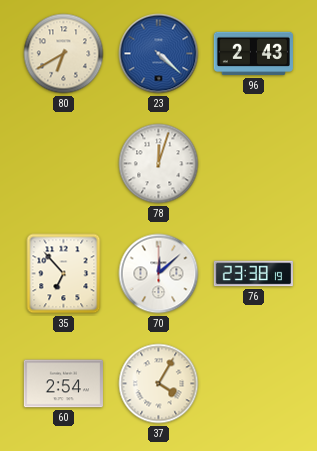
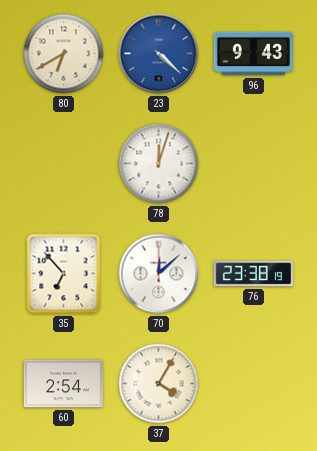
96: 2:43 -> 9:43 (253, 54)
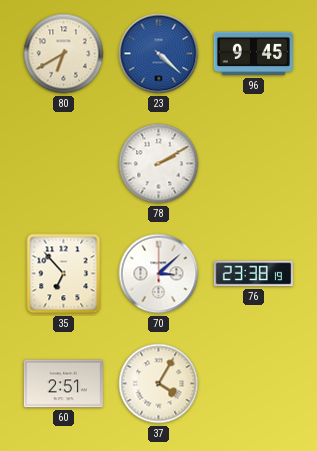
96: 9:43 -> 9:45 (253, 54)
78: 12:03 -> 2:10 (159, 164)
70: 12:08 -> 3:08 (159, 274)
60: 2:54 -> 2:51 (63, 384)
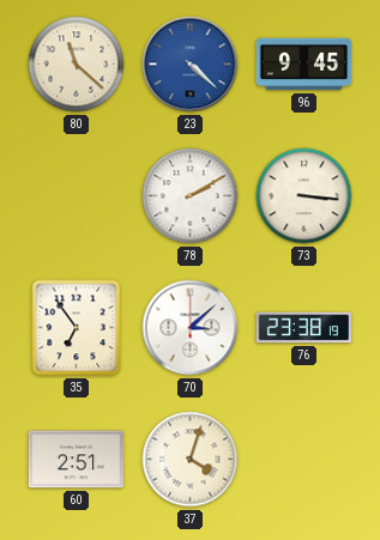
80: 6:40 -> 11:22 (77, 65)
73: none -> 3:16 (304, 196)
35: 6:53 -> 6:54 (77, 328)
37: 4:05 -> 4:03 (191, 460)
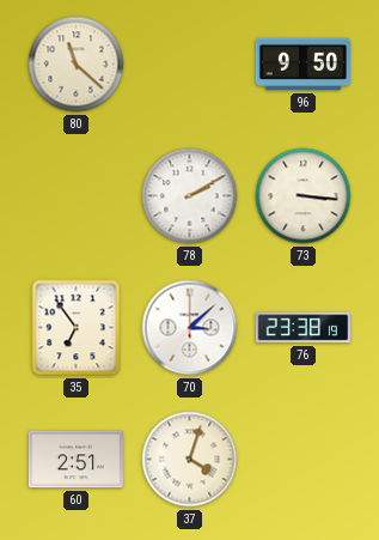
23: 4:22 -> none (191, 65)
96: 9:45 -> 9:50 (302, 65)
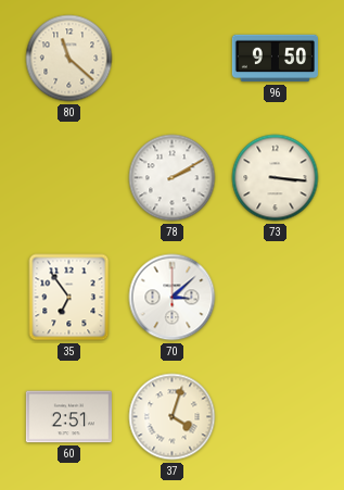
76: 23:38 -> none (302, 328)
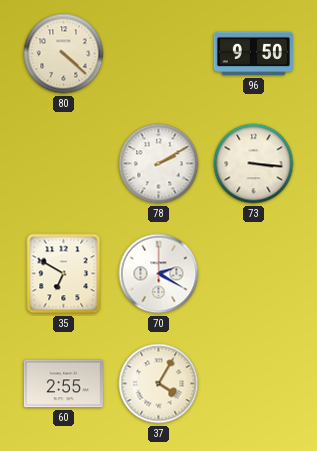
80: 11:22 -> 4:22 (64, 54)
35: 6:54 -> 6:50 (64, 274)
70: 3:08 -> 2:20 (159, 274)
60: 2:51 -> 2:55 (63, 384)
37: 4:03 -> 4:05 (159, 384)
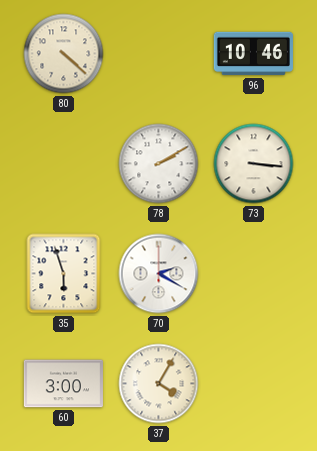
96: 9:50 -> 10:46 (253, 54)
35: 6:50 -> 5:57 (64, 274)
60: 2:55 -> 3:00 (63, 384)
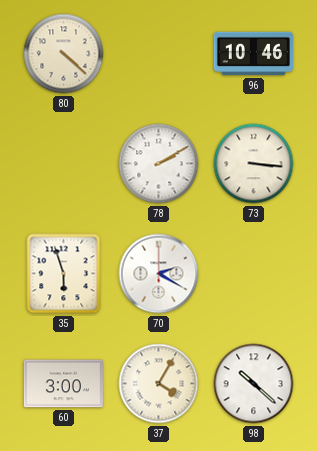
98: none -> 10:22 (254, 384)
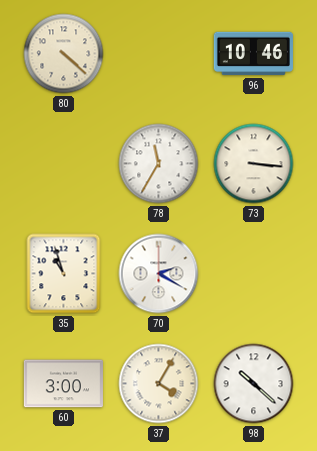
78: 2:10 -> 11:35 (159, 164)
35: 5:57 -> 10:57 (64, 274)
